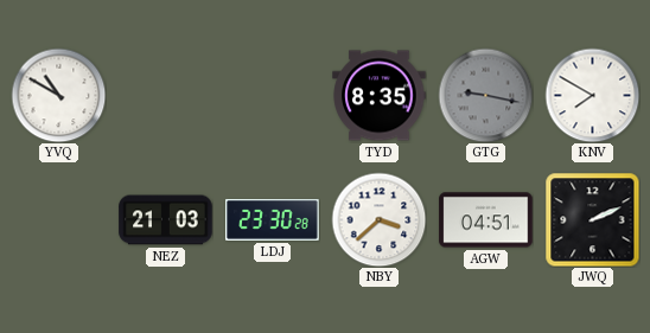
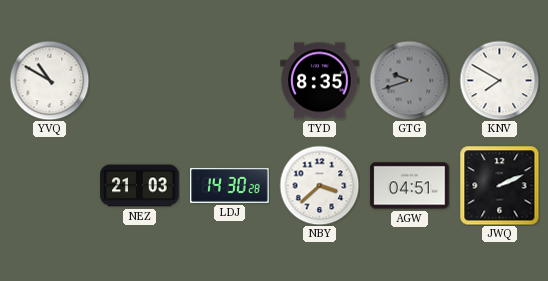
GTG: 9:17 -> 9:42 (409, 80)
LDJ: 23:30 -> 14:30 (230, 185)
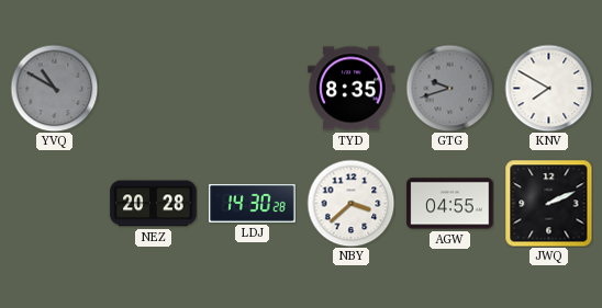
YVQ dial: white -> grey (54, 88)
NEZ: 21:03 -> 20:28 (154, 204)
AGW: 04:51 -> 04:55 (450, 204)
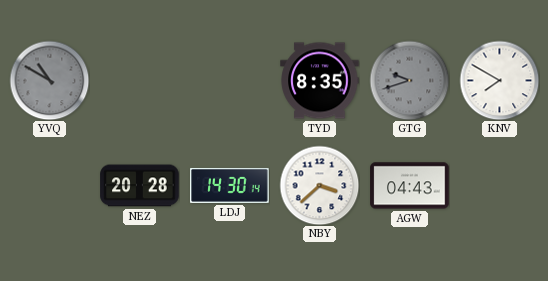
LDJ: 14:30:28 -> 14:30:14 (230, 185)
AGW: 04:55 -> 04:43 (410, 186)
JWQ: 2:11 -> none (548, 203)
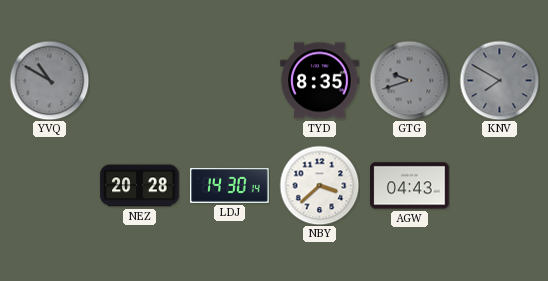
KNV dial: white -> grey (499, 80)
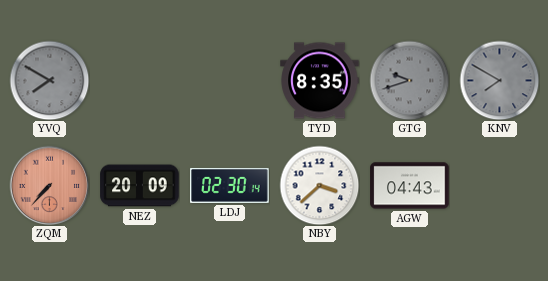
YVQ: 10:50 -> 7:50 (49, 80)
ZQM: none -> 7:37 (49, 185)
NEZ: 20:28 -> 20:09 (140, 186)
LDJ: 14:30 -> 02:30 (230, 185)
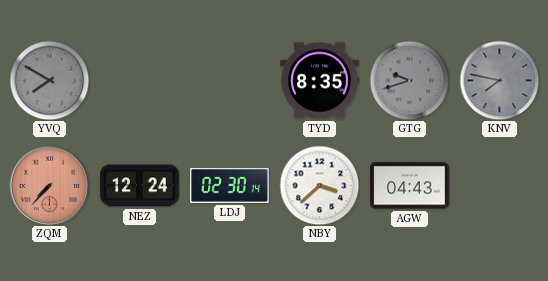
KNV: 7:50 -> 7:47 (499, 80)
NEZ: 20:09 -> 12:24 (140, 186)
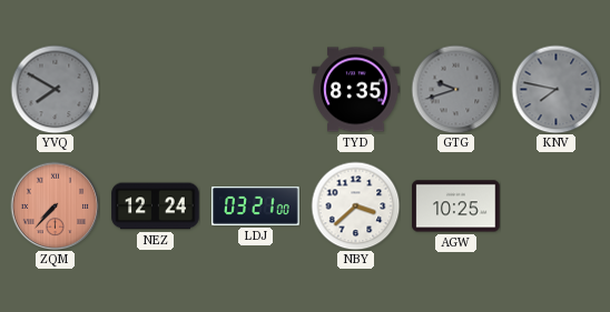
LDJ: 02:30 -> 03:21 (256, 205)
AGW: 04:43 -> 10:25 (456, 207)
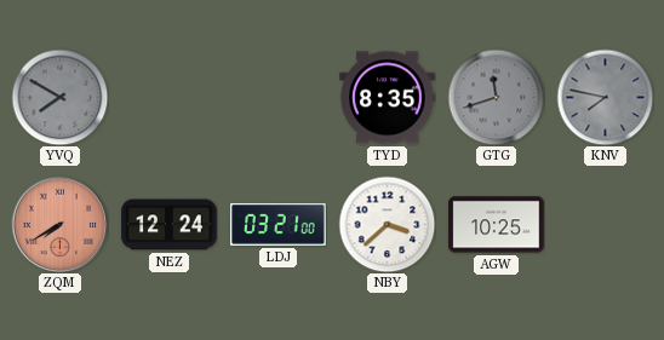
GTG: 9:42 -> 11:42 (496, 97)
ZQM: 7:37 -> 7:40 (59, 224)
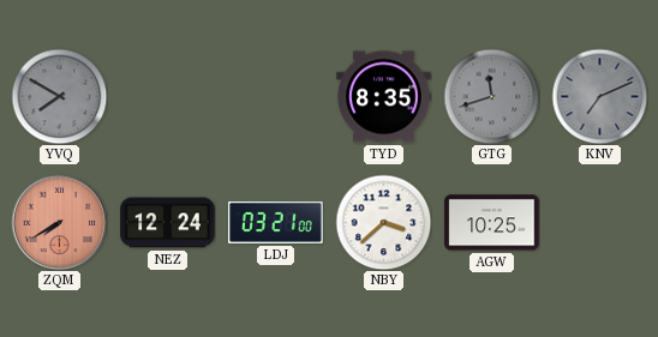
KNV: 7:47 -> 7:11 (599, 96)
